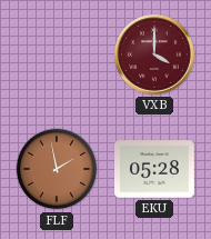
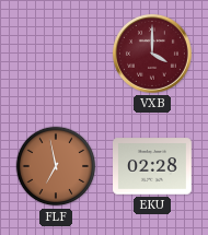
FLF: 1:58 -> 6:58 (56, 166)
EKU: 05:28 -> 02:28 (153, 166)
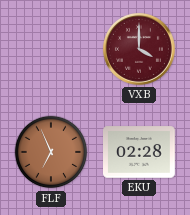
FLF: 6:58 -> 6:56 (51, 152)
